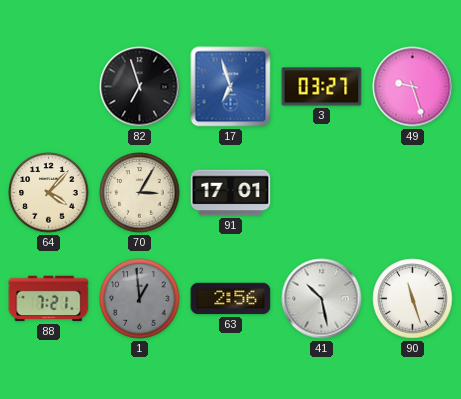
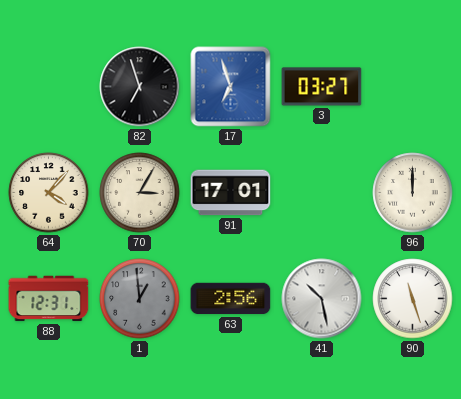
49: 9:27 -> none (413, 87)
96: none -> 12:00 (413, 193)
88: 7:21 -> 12:31 (49, 299)
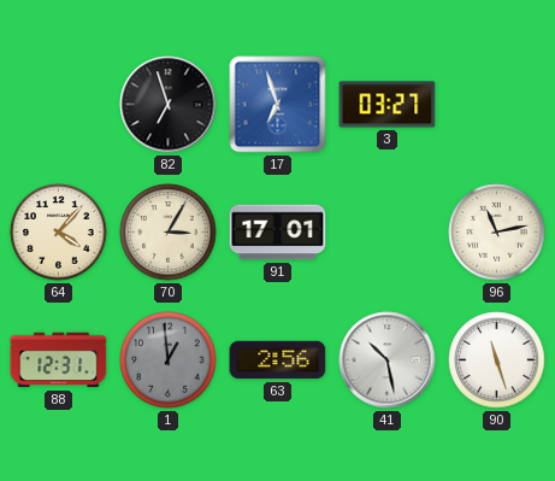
96: 12:00 -> 11:13 (497, 233)
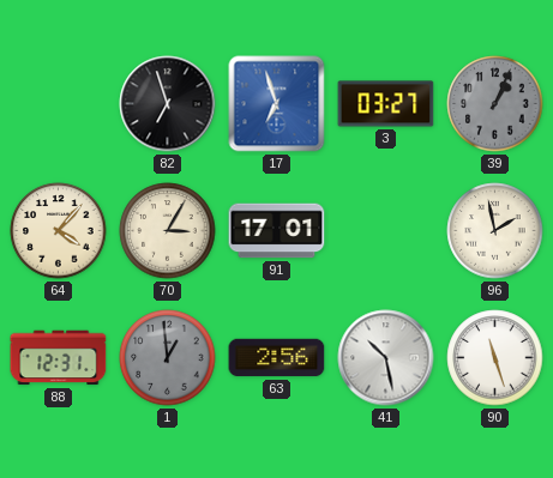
39: none -> 1:04 (495, 104)
96: 11:13 -> 1:58 (495, 231)
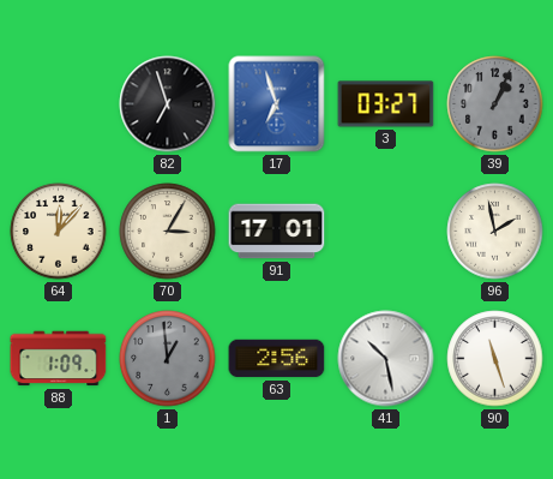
64: 4:07 -> 12:07 (59, 232)
88: 12:31 -> 1:09 (59, 359)
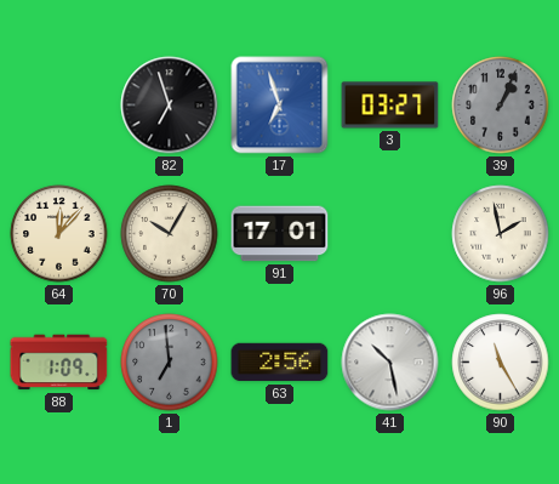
70: 3:05 -> 10:05 (170, 234)
1: 12:59 -> 6:59 (170, 363)
90: 11:27 -> 11:25 (501, 363)
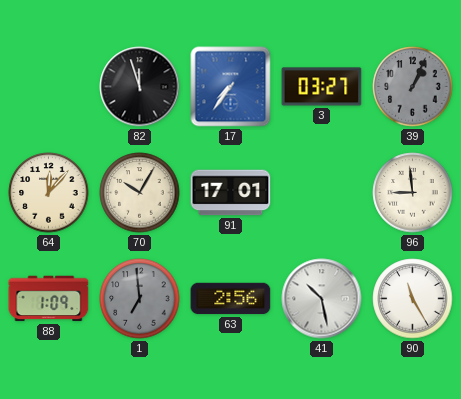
82: 6:57 -> 11:57 (140, 87)
17: 6:57 -> 7:36 (231, 87)
96: 1:58 -> 8:59 (413, 193)
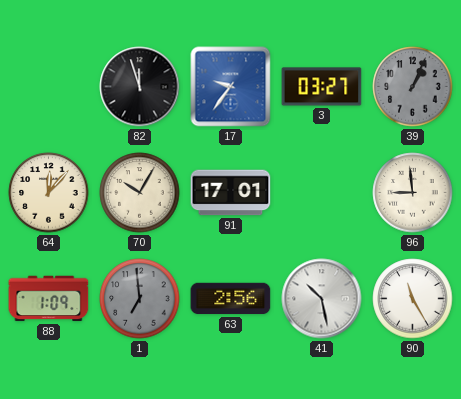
17: 7:36 -> 9:36 (231, 87)
